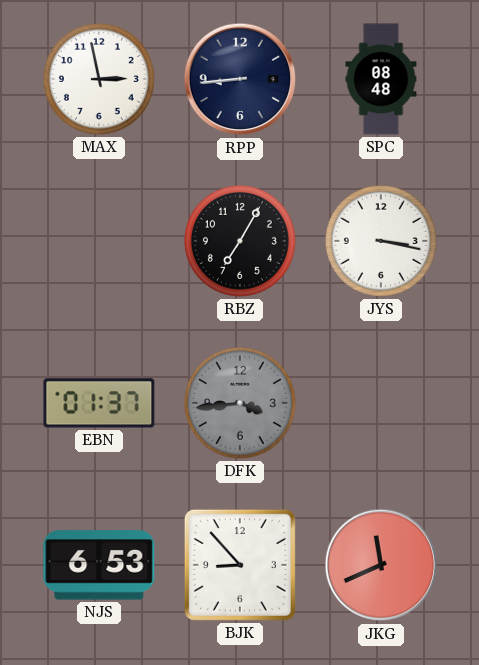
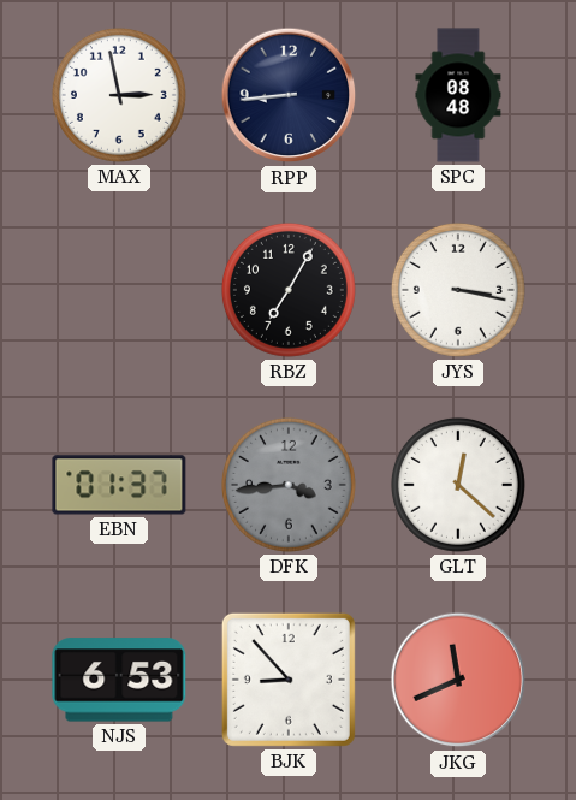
GLT: none -> 12:22 (458, 485)
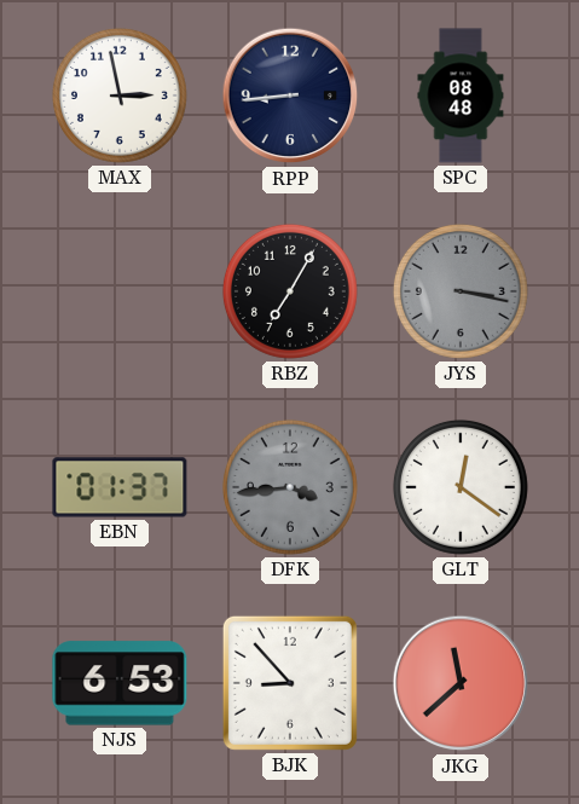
JYS dial: white -> grey (461, 291)
GLT: 12:22 -> 12:21 (461, 487)
JKG: 11:41 -> 11:38 (461, 683)
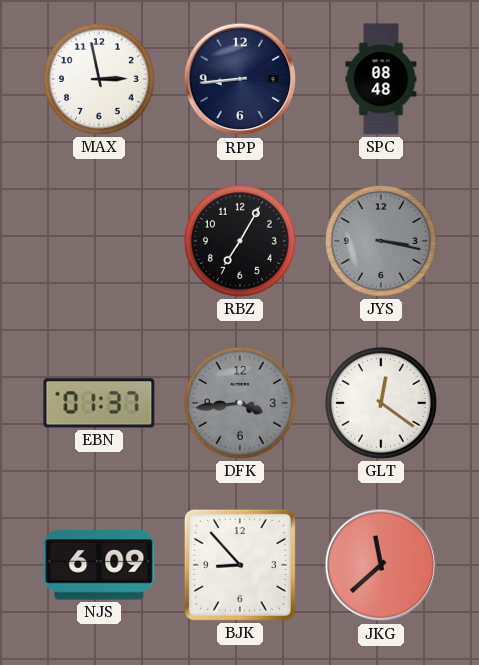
NJS: 6:53 -> 6:09 (99, 565)
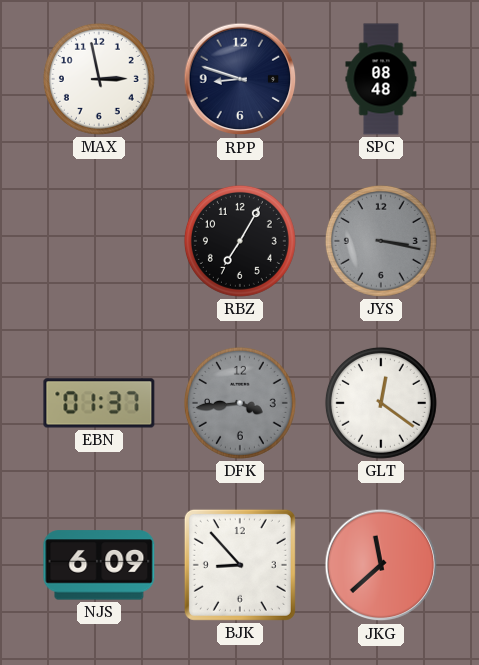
RPP: 8:44 -> 8:48 (240, 79)
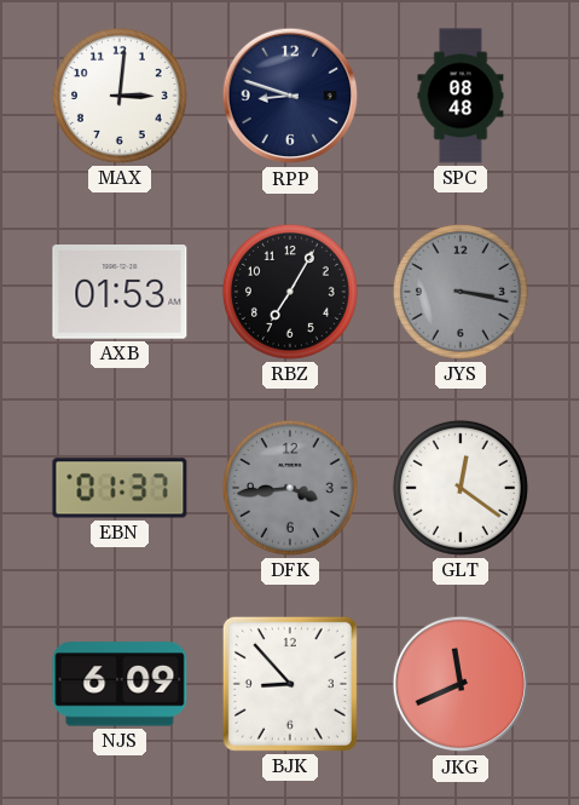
MAX: 2:58 -> 3:01 (120, 96)
AXB: none -> 01:53 (120, 292)
JKG: 11:38 -> 11:41 (461, 684)
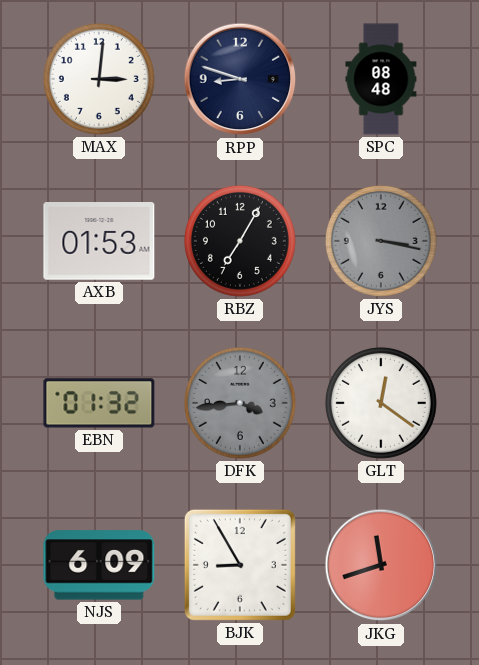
EBN: 01:37 -> 01:32 (99, 403)
BJK: 8:53 -> 8:55 (240, 565)
JKG: 11:41 -> 11:42 (381, 565)
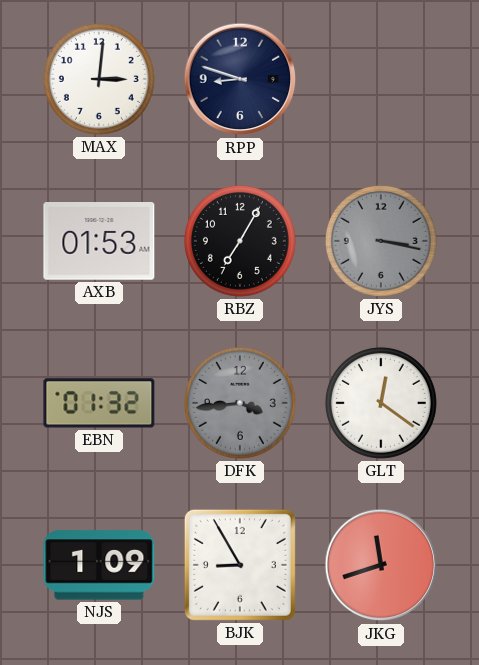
SPC: 08:48 -> none (381, 79)
NJS: 6:09 -> 1:09 (99, 565)
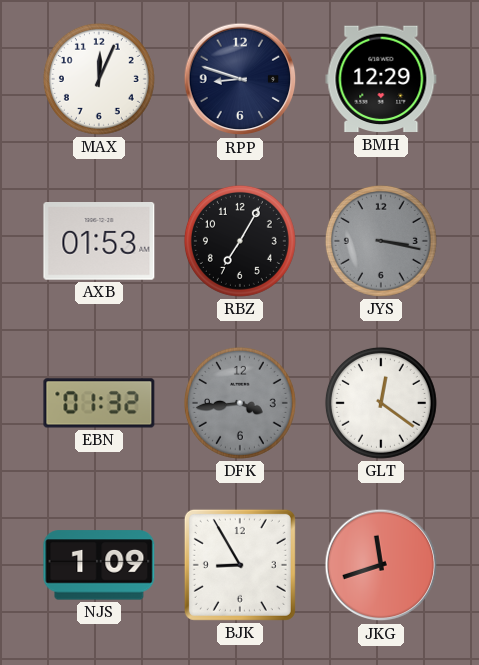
MAX: 3:01 -> 12:04 (99, 79)
BMH: none -> 12:29 (381, 79)
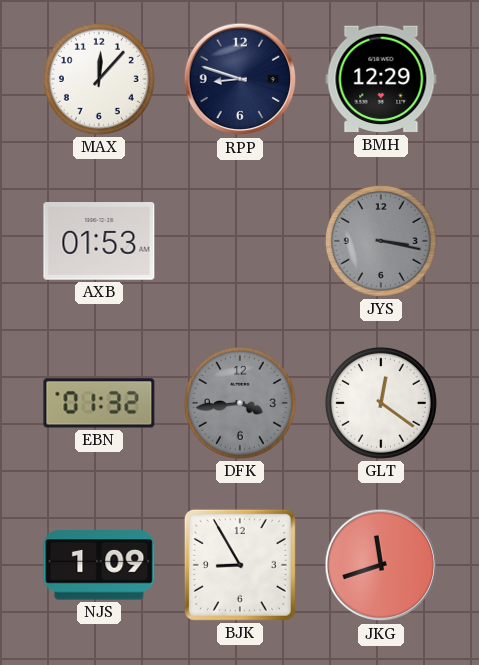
MAX: 12:04 -> 12:07 (99, 79)
RBZ: 7:05 -> none (240, 241)
